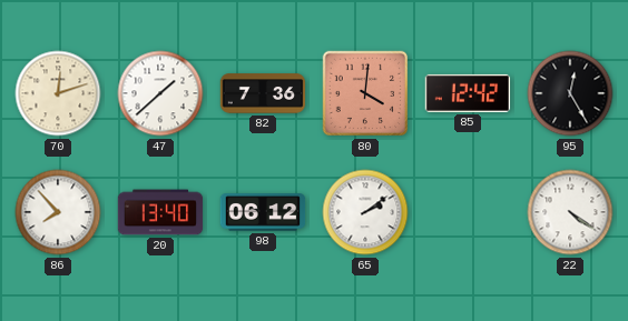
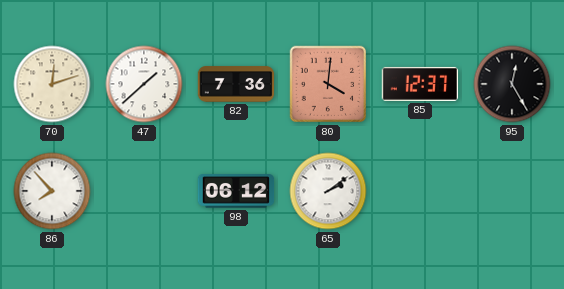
85: 12:42 -> 12:37 (420, 84)
20: 13:40 -> none (160, 212)
22: 4:21 -> none (570, 212)
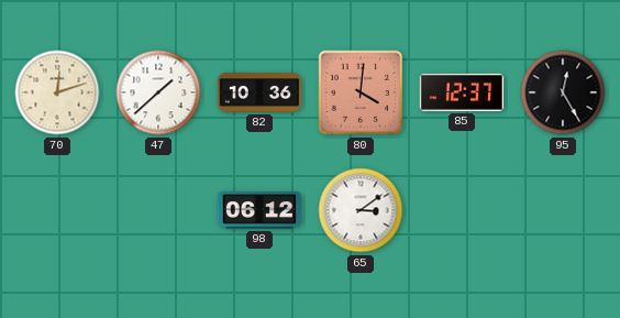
82: 7:36 -> 10:36 (259, 92)
86: 7:53 -> none (52, 191)
65: 2:09 -> 3:09 (361, 210)
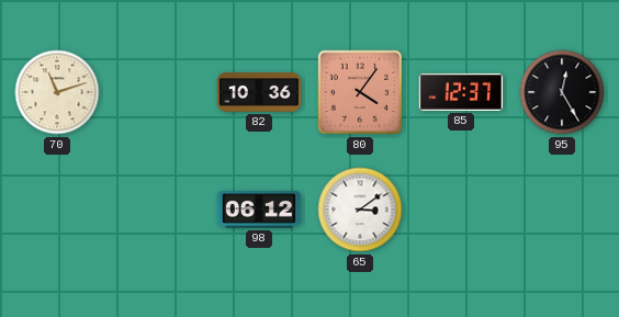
70: 12:12 -> 11:12 (57, 92)
47: 1:38 -> none (158, 92)
80: 4:01 -> 4:06 (360, 92)
